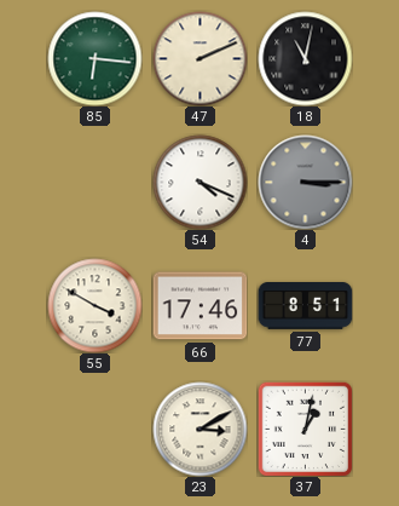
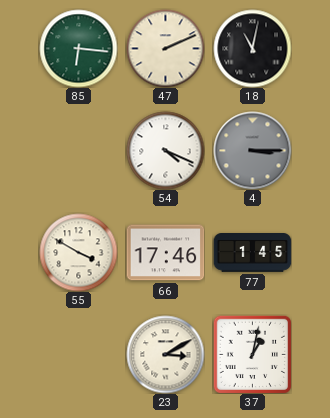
77: 8:51 -> 1:45 (252, 253)
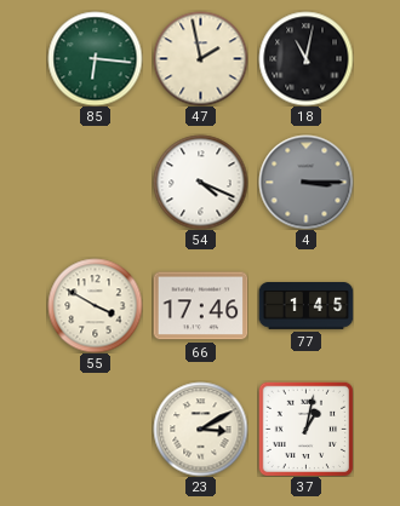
47: 2:11 -> 1:58 (200, 58)
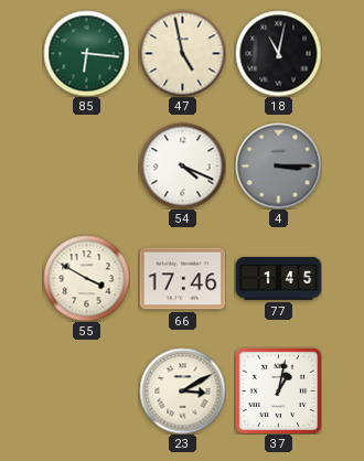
47: 1:58 -> 4:58 (182, 53)
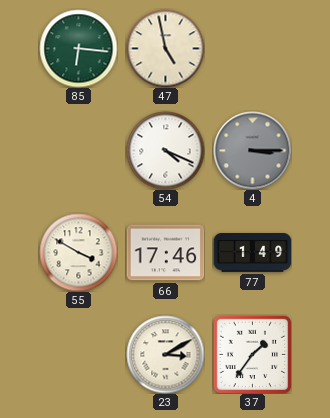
18: 11:02 -> none (278, 53)
77: 1:45 -> 1:49 (252, 253)
37: 1:02 -> 1:36 (252, 354)
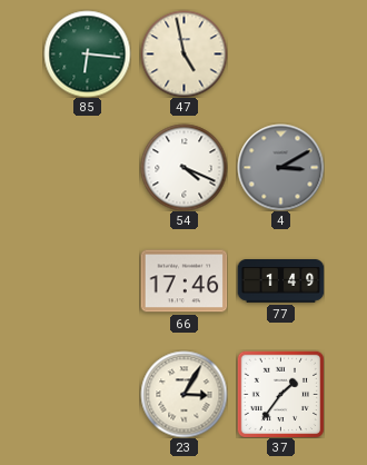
4: 3:15 -> 3:10 (280, 167)
55: 3:50 -> none (78, 252)
23: 3:10 -> 3:05 (183, 394)
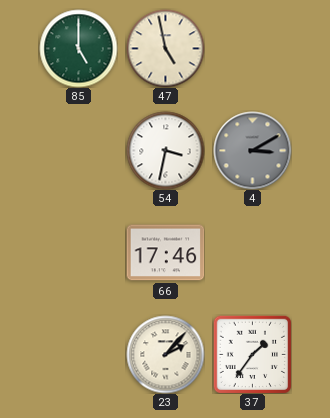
85: 6:16 -> 5:00 (78, 48)
54: 4:19 -> 3:32 (165, 150)
77: 1:49 -> none (280, 281)
23: 3:05 -> 2:07 (165, 354)
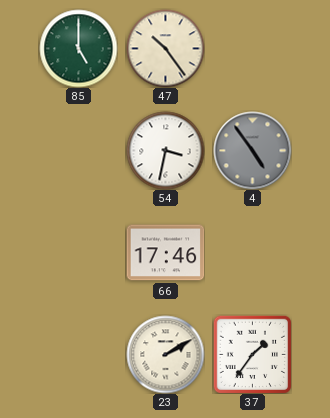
47: 4:58 -> 10:24 (165, 48)
4: 3:10 -> 4:54 (252, 150)
23: 2:07 -> 2:10 (165, 354)
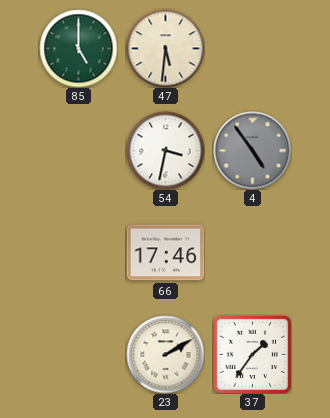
47: 10:24 -> 5:31 (165, 48)
